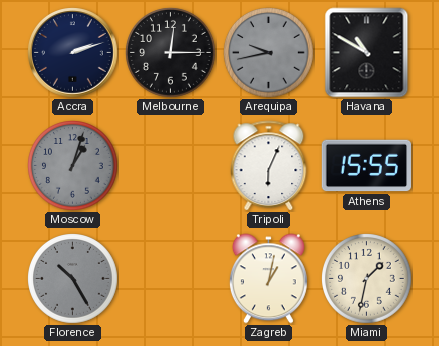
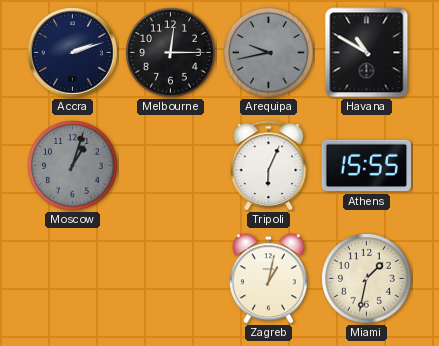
Florence: 10:25 -> none (73, 279)
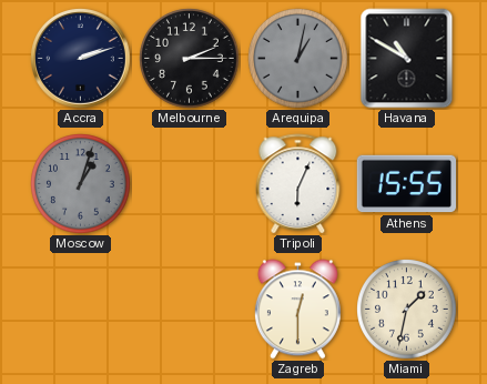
Melbourne: 12:15 -> 2:15 (190, 59)
Arequipa: 9:43 -> 1:02 (298, 59)
Zagreb: 1:02 -> 12:30 (297, 310)
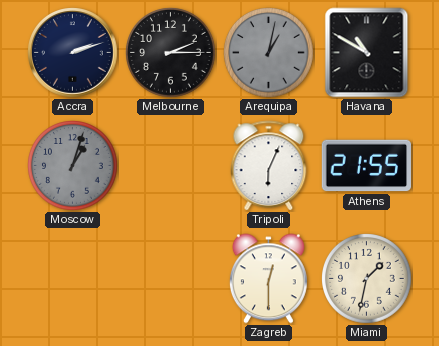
Athens: 15:55 -> 21:55 (367, 166)
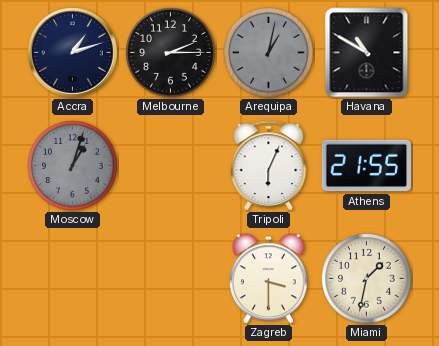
Accra: 2:12 -> 1:12 (73, 53)
Zagreb: 12:30 -> 3:30 (268, 279)
